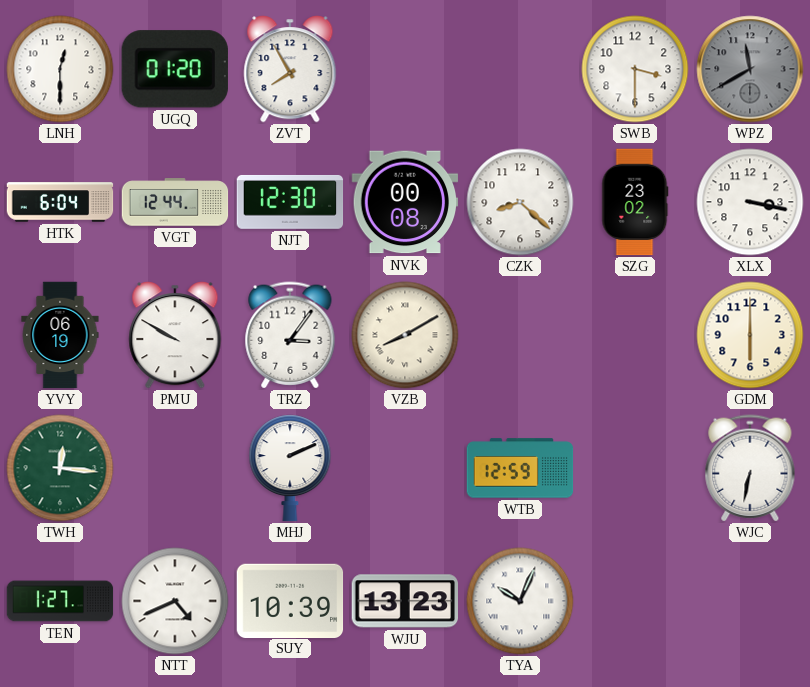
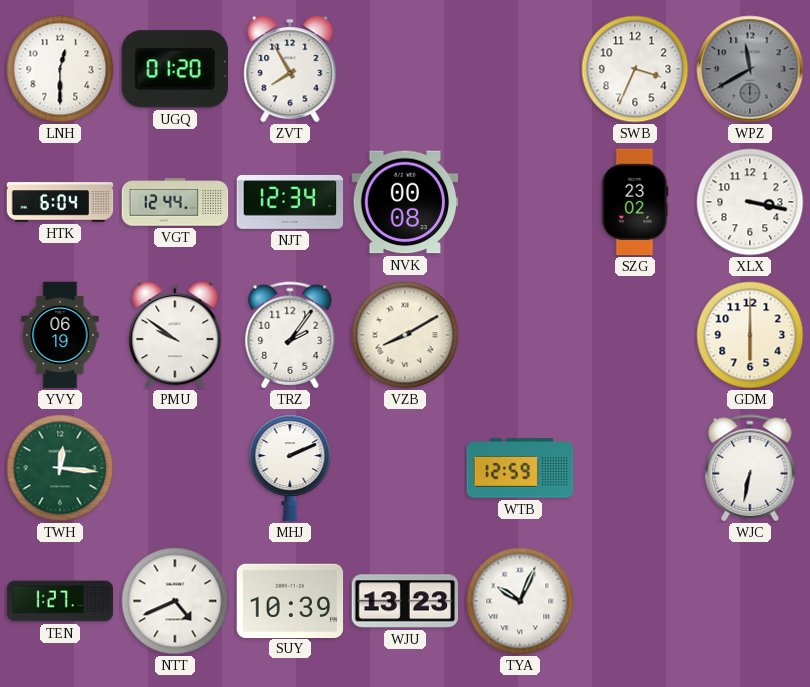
SWB: 3:30 -> 3:34 (635, 69)
NJT: 12:30 -> 12:34 (290, 202)
CZK: 8:22 -> none (520, 202)
PMU: 9:50 -> 9:51 (175, 335)
TRZ: 3:06 -> 2:06 (290, 335)
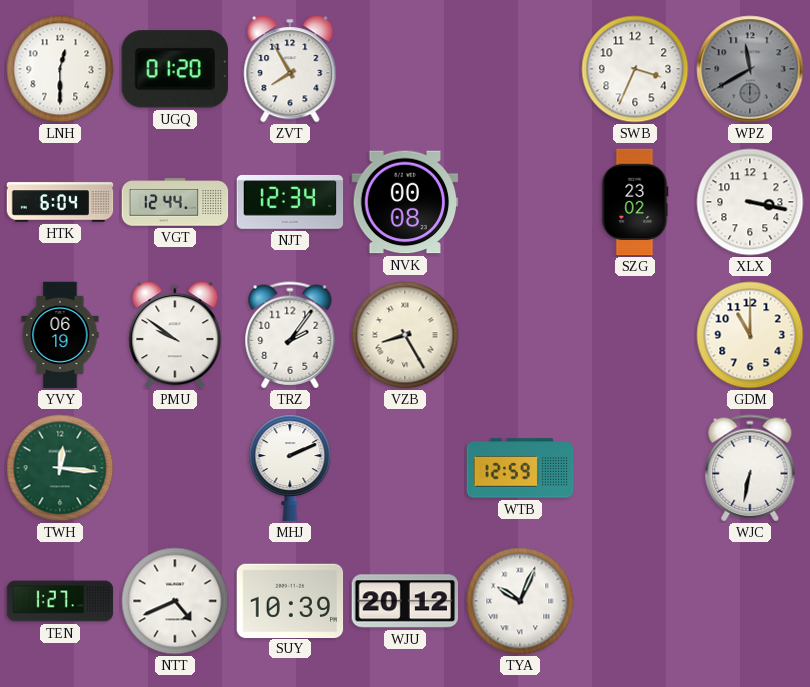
VZB: 8:10 -> 8:25 (405, 335)
GDM: 6:00 -> 11:00 (750, 335)
WJU: 13:23 -> 20:12 (405, 601)
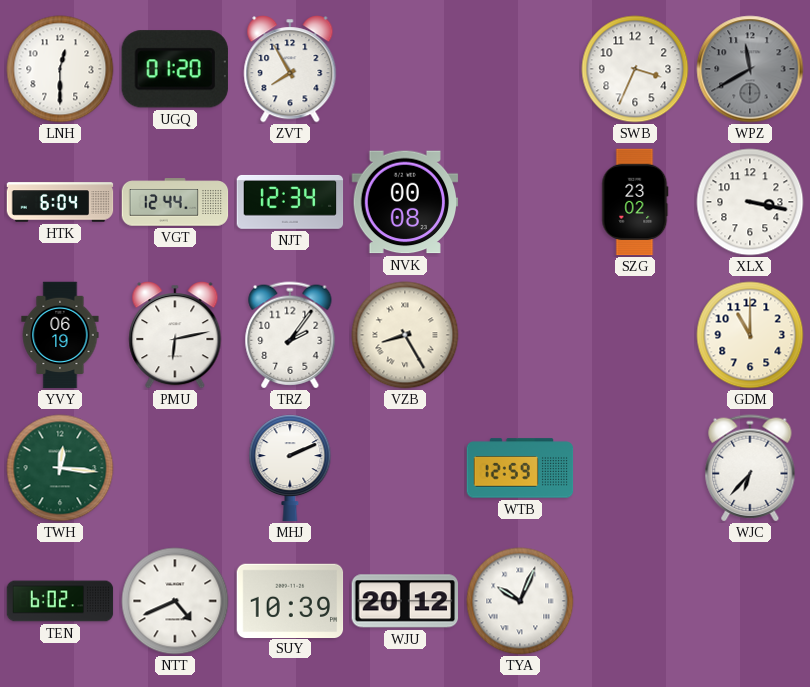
PMU: 9:51 -> 6:13 (175, 335)
WJC: 6:32 -> 6:37 (750, 468)
TEN: 1:27 -> 6:02 (60, 601)
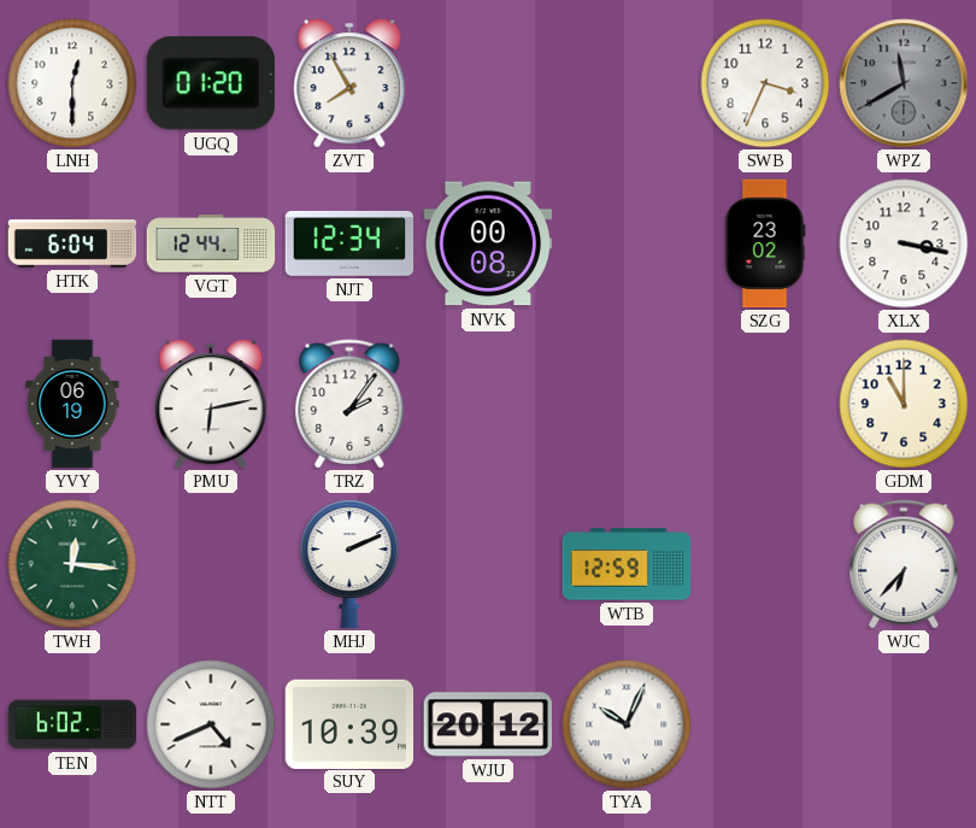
VZB: 8:25 -> none (405, 335)
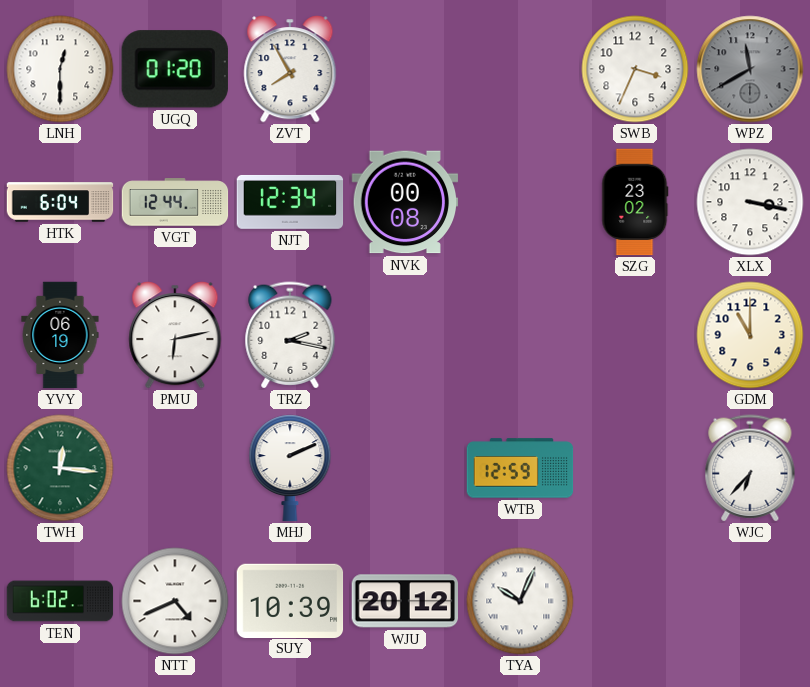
TRZ: 2:06 -> 2:17 (290, 335)
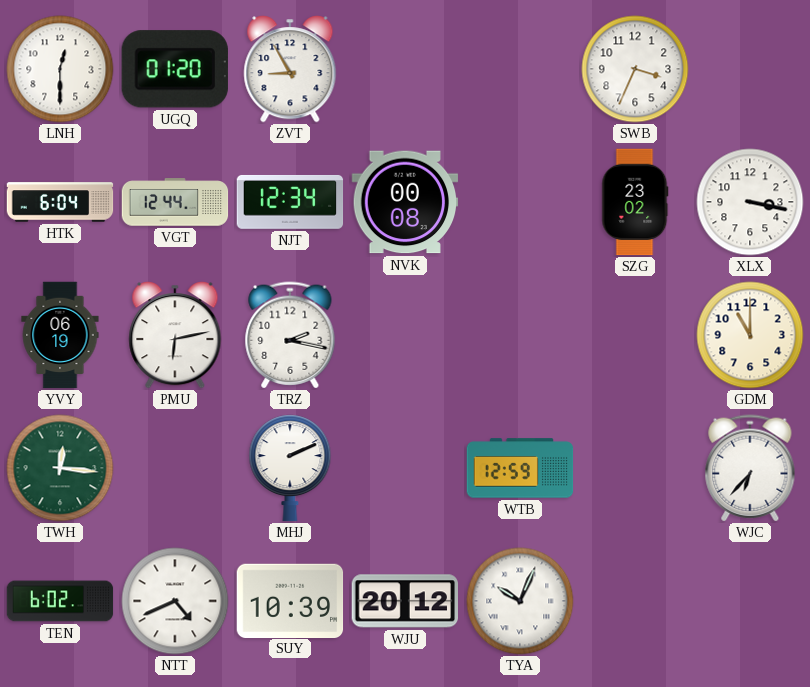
ZVT: 7:55 -> 8:55 (290, 69)
WPZ: 11:40 -> none (750, 69)
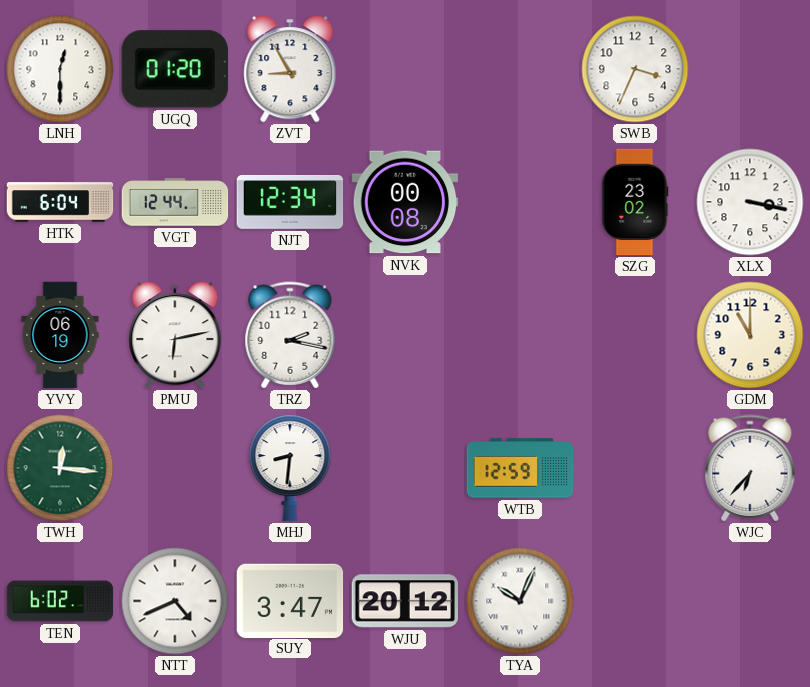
MHJ: 2:11 -> 8:31 (290, 468)
SUY: 10:39 -> 3:47 (290, 600)
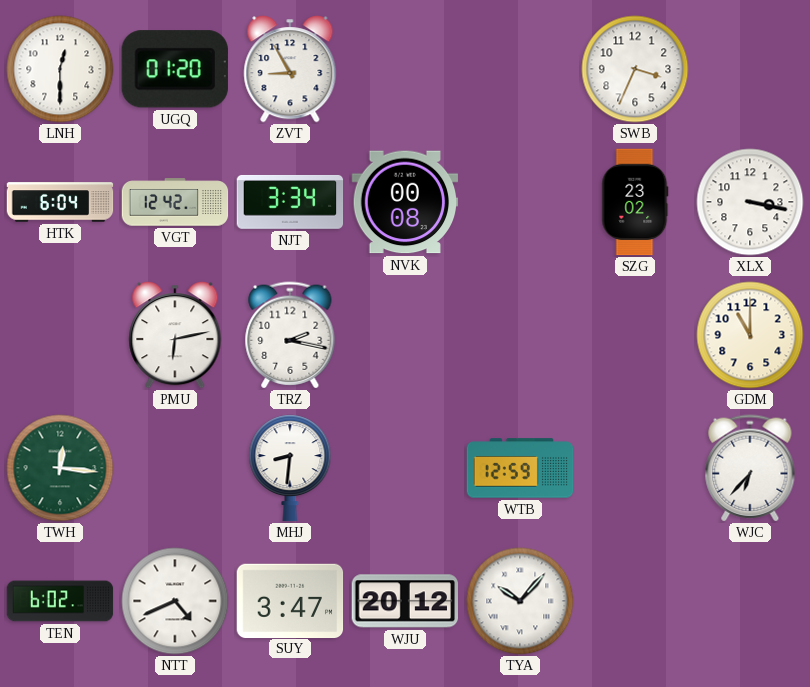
VGT: 12:44 -> 12:42 (175, 202)
NJT: 12:34 -> 3:34 (290, 202)
YVY: 06:19 -> none (60, 335)
TYA: 10:04 -> 10:07 (520, 601)
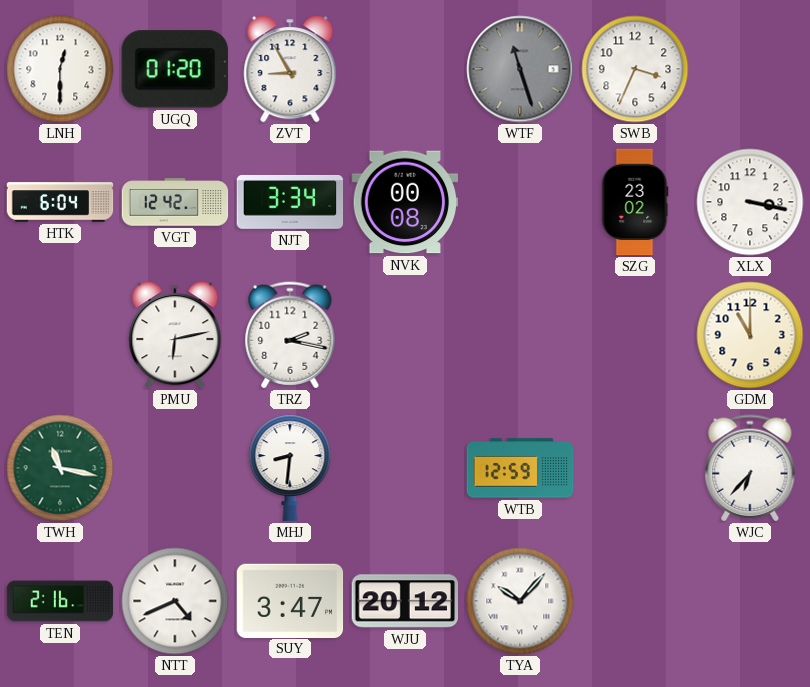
WTF: none -> 11:27 (520, 69)
TWH: 12:16 -> 11:17 (60, 468)
TEN: 6:02 -> 2:16 (60, 601)
